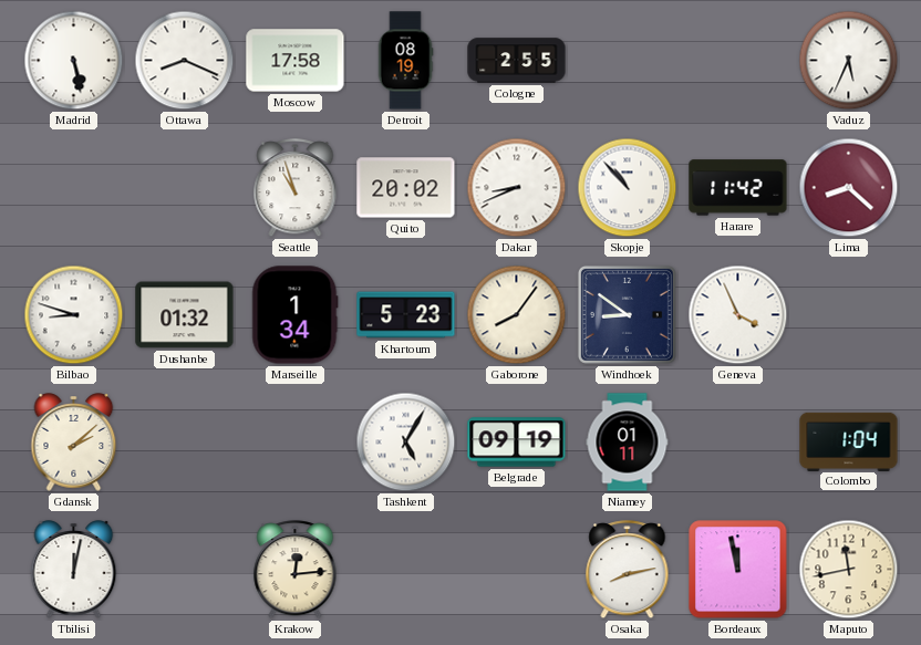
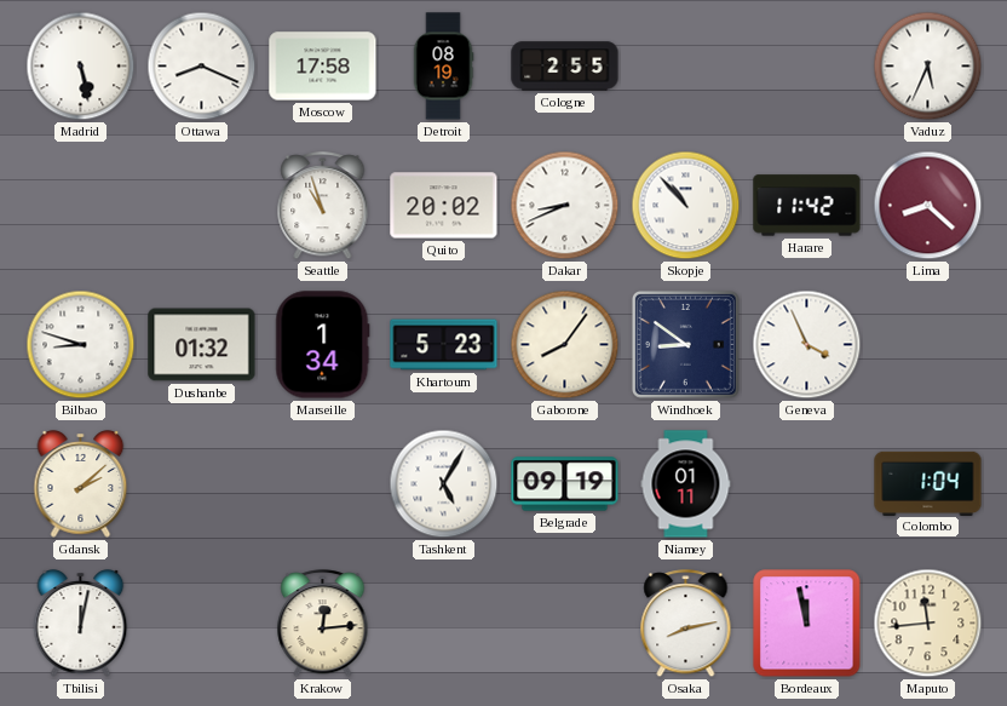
Maputo: 11:43 -> 11:44 (928, 624)
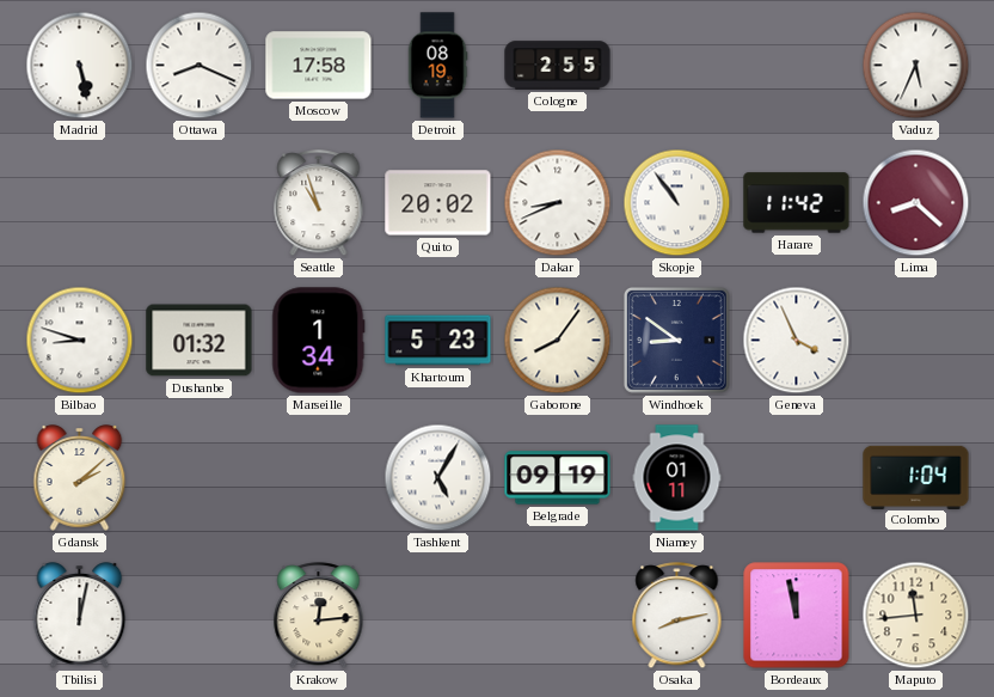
Skopje: 10:53 -> 10:54 (677, 203)
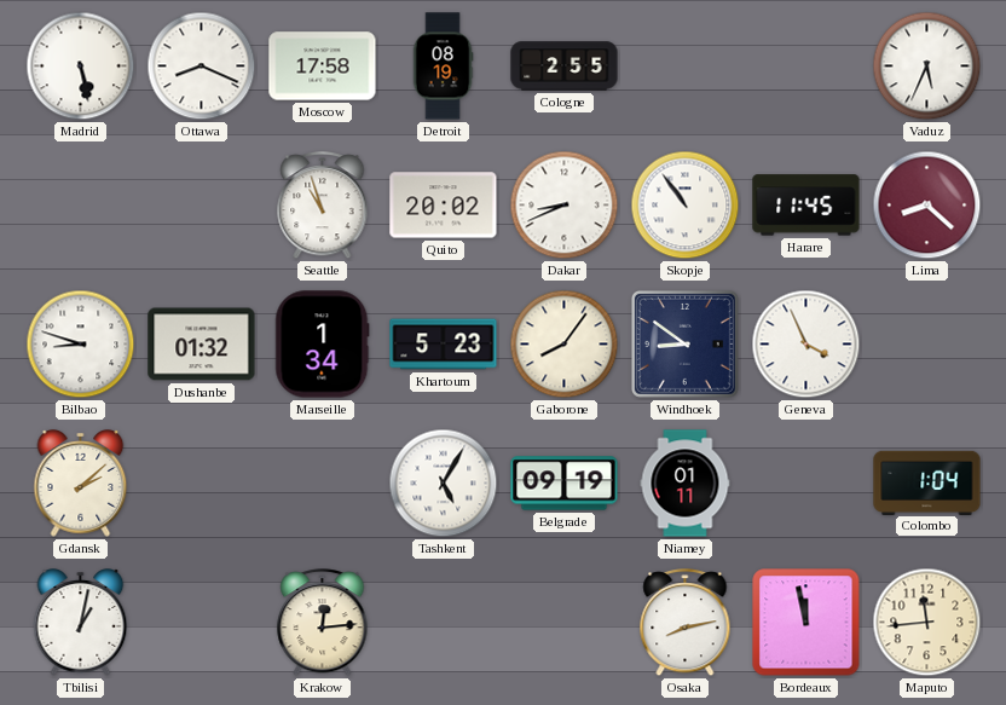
Harare: 11:42 -> 11:45 (806, 206)
Tbilisi: 12:02 -> 1:02 (81, 623)
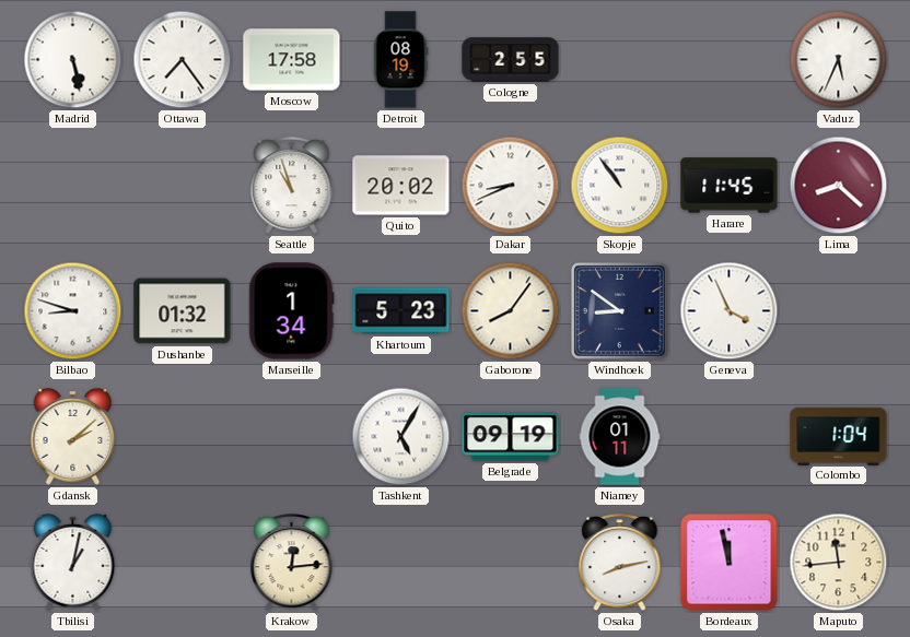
Ottawa: 8:19 -> 7:24 (183, 60)
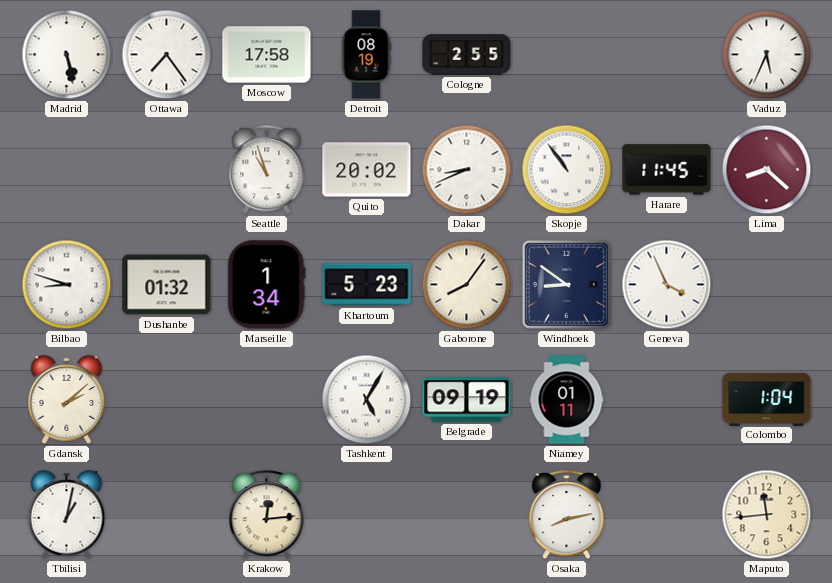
Bordeaux: 11:58 -> none (730, 563)
